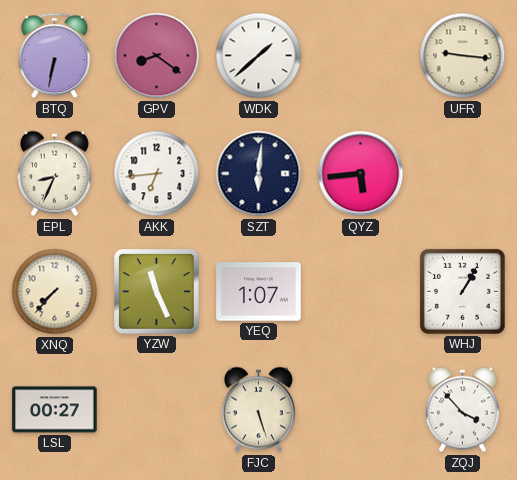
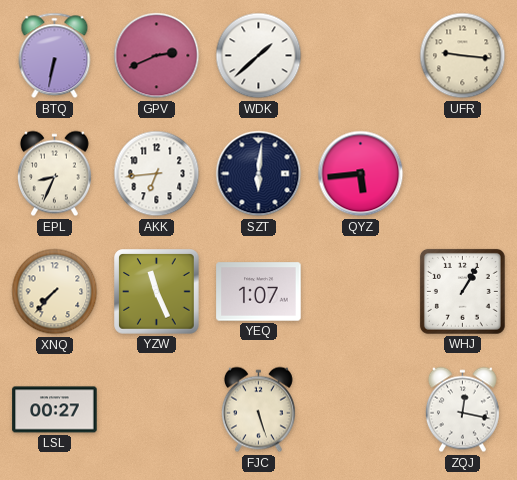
GPV: 8:21 -> 2:41 (157, 56)
ZQJ: 3:53 -> 12:17 (462, 410)
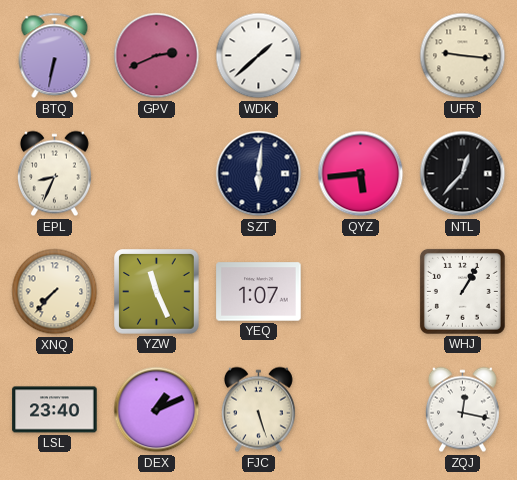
AKK: 6:44 -> none (157, 174)
NTL: none -> 12:37 (463, 174)
LSL: 00:27 -> 23:40 (55, 410)
DEX: none -> 1:11 (157, 410)
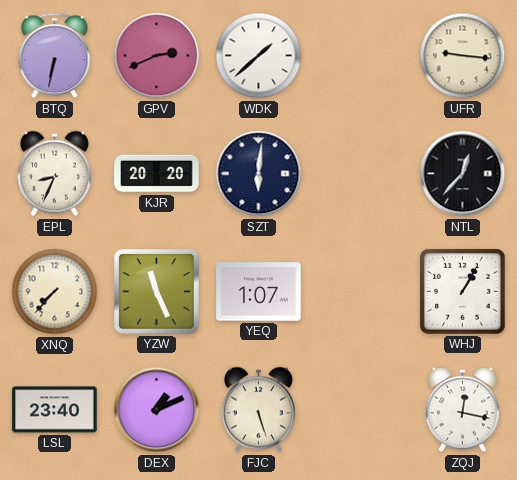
KJR: none -> 20:20 (157, 174)
QYZ: 5:44 -> none (361, 174)
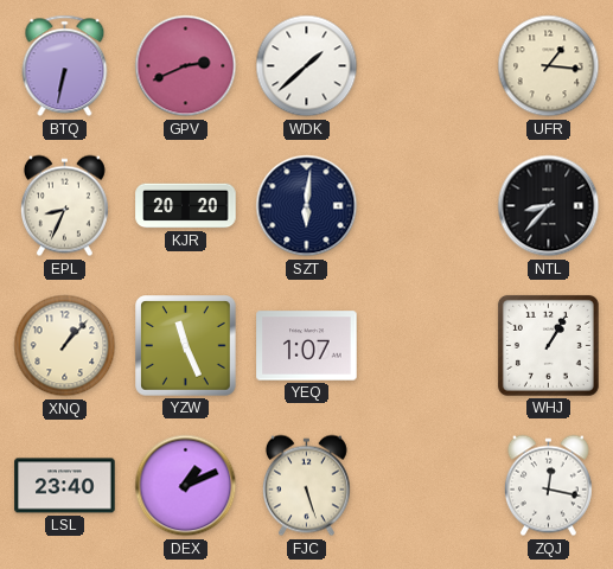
UFR: 9:16 -> 1:16 (549, 66)
NTL: 12:37 -> 8:37 (549, 206)
XNQ: 7:37 -> 1:07 (65, 346)
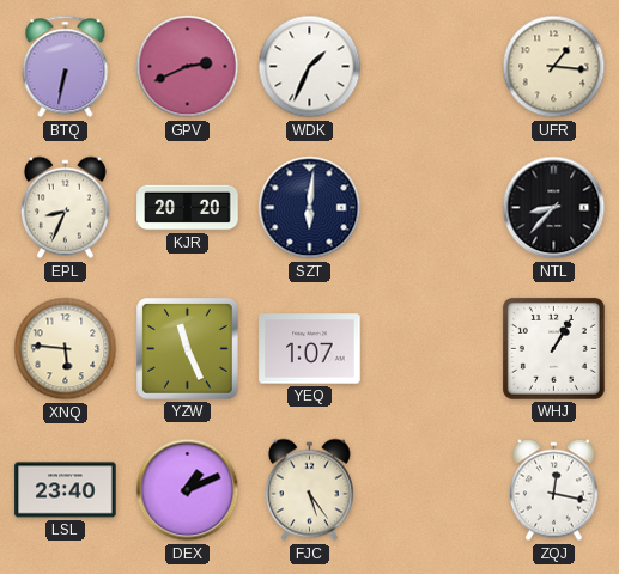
WDK: 1:38 -> 1:34 (310, 67)
XNQ: 1:07 -> 5:46 (66, 349)
FJC: 5:27 -> 5:24 (309, 490)
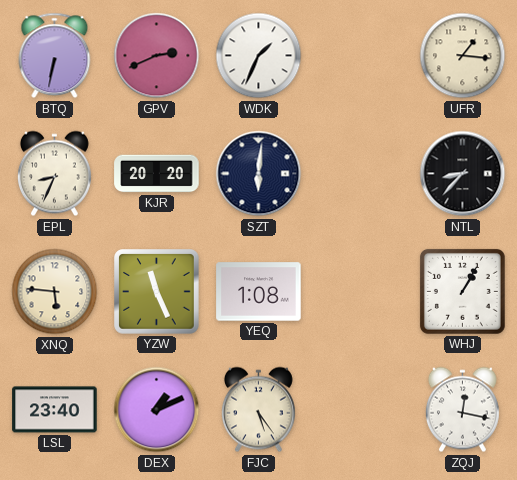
YEQ: 1:07 -> 1:08 (259, 292)
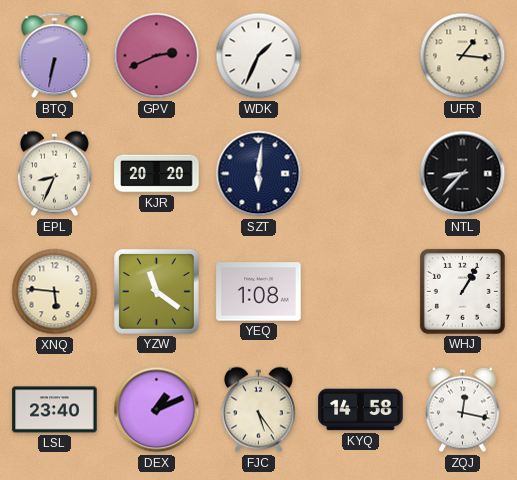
YZW: 11:26 -> 11:21 (157, 292)
KYQ: none -> 14:58 (361, 410)
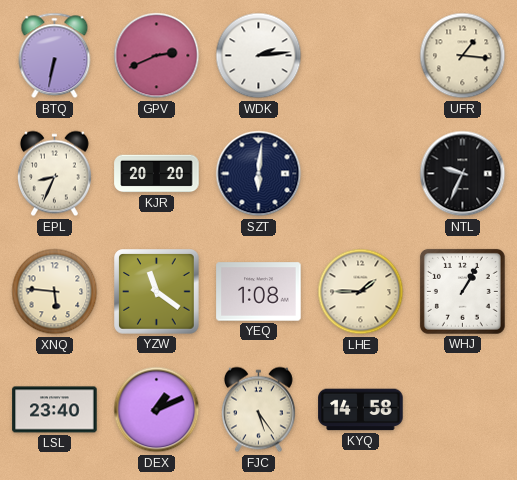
WDK: 1:34 -> 2:14 (259, 56)
NTL: 8:37 -> 9:34 (463, 174)
LHE: none -> 1:45 (361, 292)
ZQJ: 12:17 -> none (462, 410)
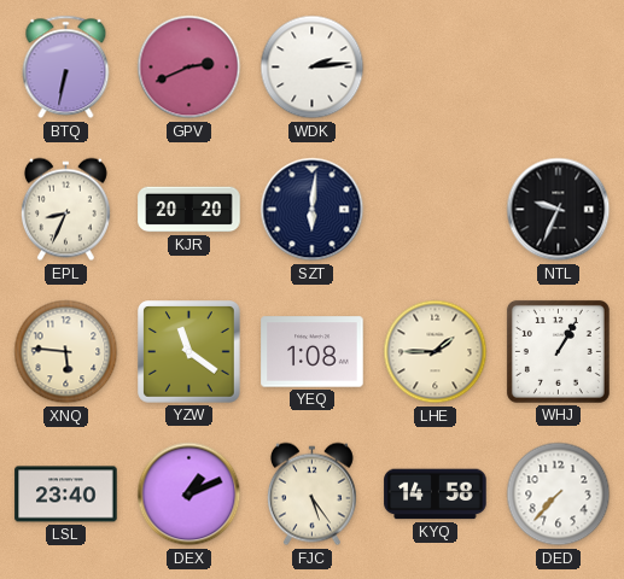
UFR: 1:16 -> none (463, 56)
DED: none -> 7:37 (559, 495)
